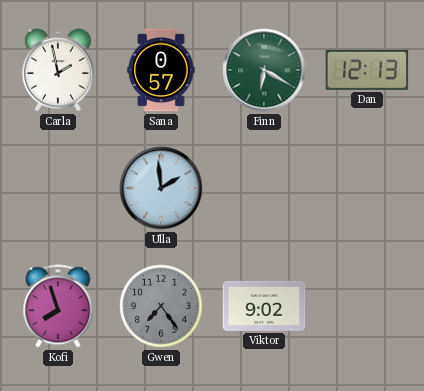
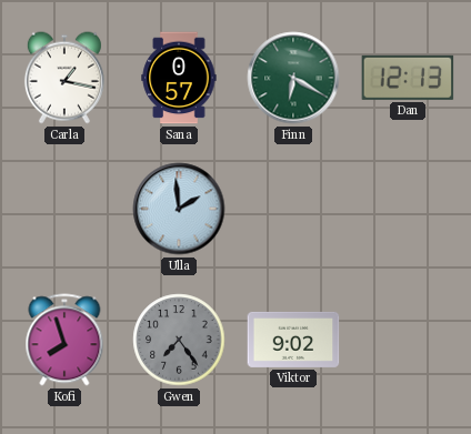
Carla: 1:58 -> 1:17 (64, 78)
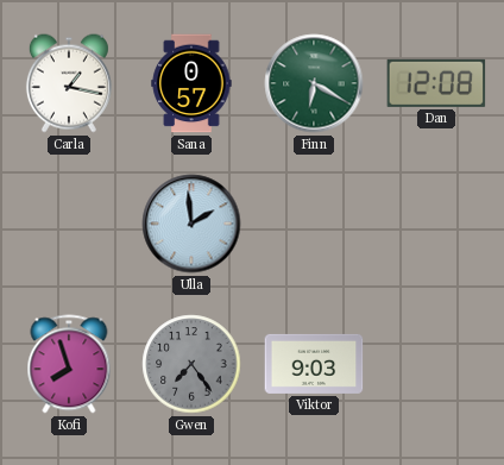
Dan: 12:13 -> 12:08 (436, 83)
Viktor: 9:02 -> 9:03 (314, 364)
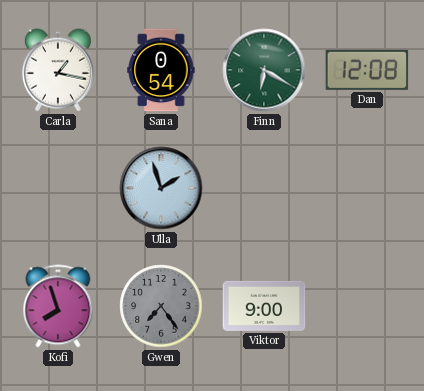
Sana: 0:57 -> 0:54 (161, 70)
Ulla: 1:59 -> 1:57 (161, 188)
Viktor: 9:03 -> 9:00 (264, 306)
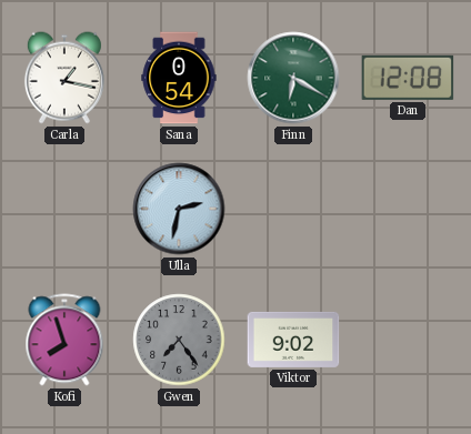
Ulla: 1:57 -> 2:32 (179, 209)
Viktor: 9:00 -> 9:02 (293, 340)
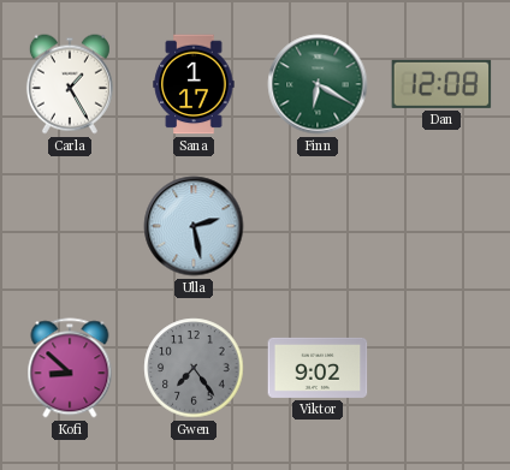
Carla: 1:17 -> 1:25 (70, 84)
Sana: 0:54 -> 1:17 (194, 84)
Ulla: 2:32 -> 2:28 (194, 226)
Kofi: 7:57 -> 8:52 (70, 368)
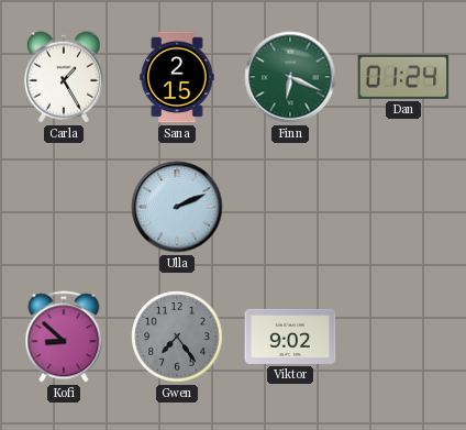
Sana: 1:17 -> 2:15 (177, 77)
Finn: 6:20 -> 6:19 (290, 77)
Dan: 12:08 -> 01:24 (403, 77)
Ulla: 2:28 -> 2:11 (177, 207)
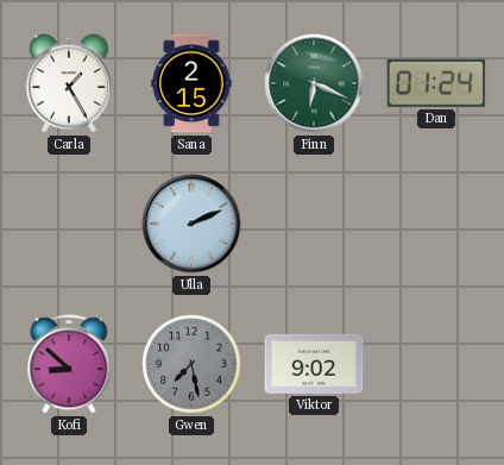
Gwen: 7:24 -> 7:28 (191, 364)
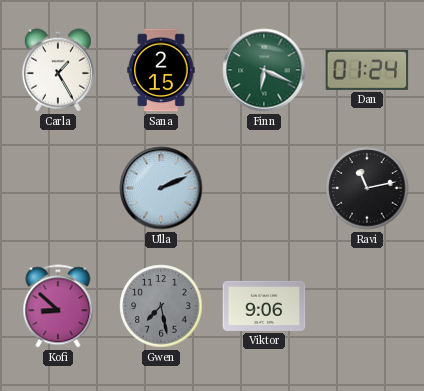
Ravi: none -> 11:13 (367, 188)
Viktor: 9:02 -> 9:06 (264, 306)
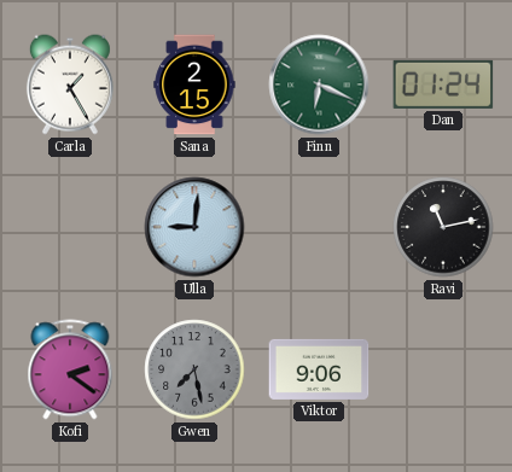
Ulla: 2:11 -> 9:01 (194, 227)
Kofi: 8:52 -> 2:21 (70, 369)
